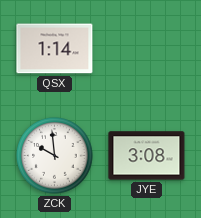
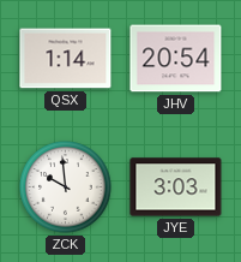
JHV: none -> 20:54 (176, 59)
JYE: 3:08 -> 3:03 (176, 187)
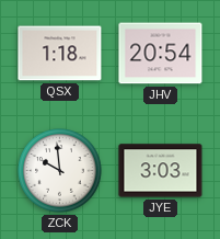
QSX: 1:14 -> 1:18 (60, 54)
